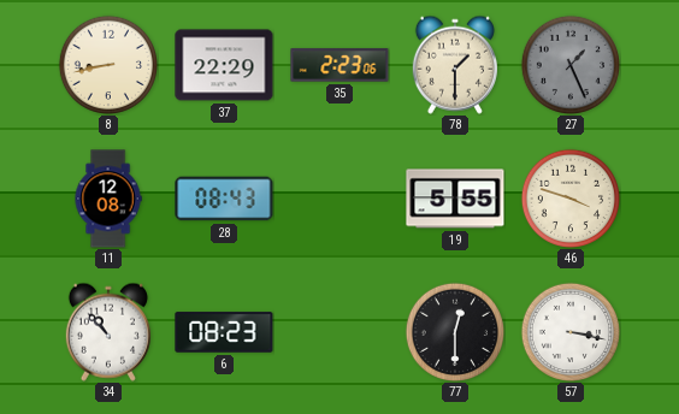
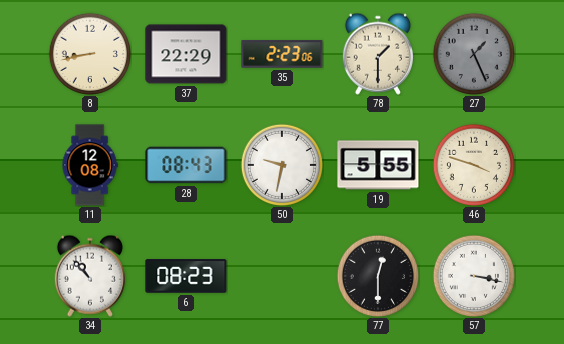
50: none -> 9:32 (281, 164)
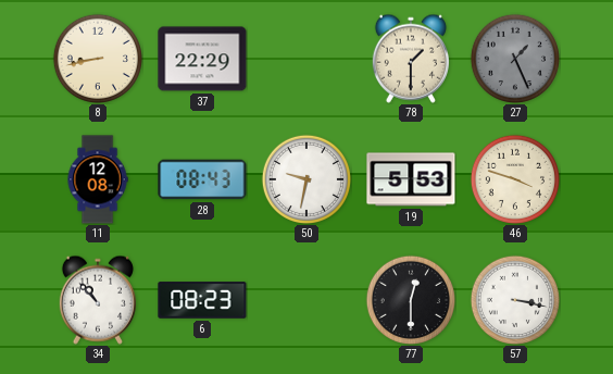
35: 2:23 -> none (282, 54)
19: 5:55 -> 5:53 (411, 179)
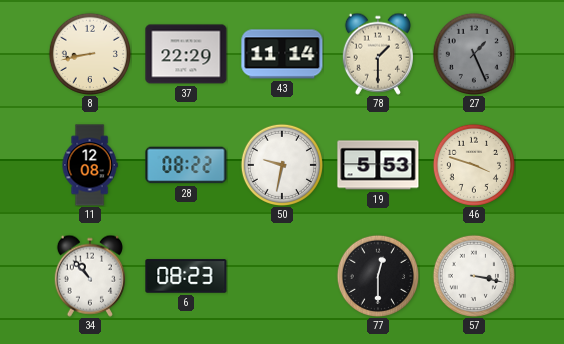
43: none -> 11:14 (282, 54)
28: 08:43 -> 08:22 (186, 165)
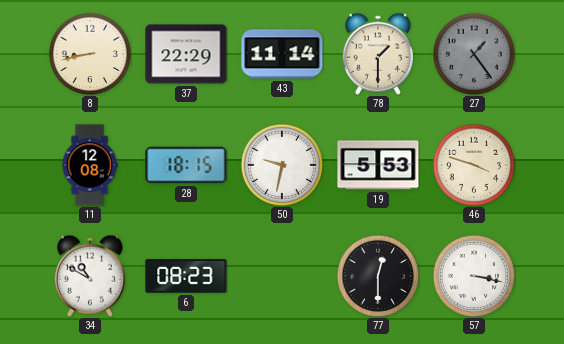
27: 1:26 -> 1:24 (473, 53)
28: 08:22 -> 18:15 (186, 165)
34: 10:53 -> 10:50 (90, 276)
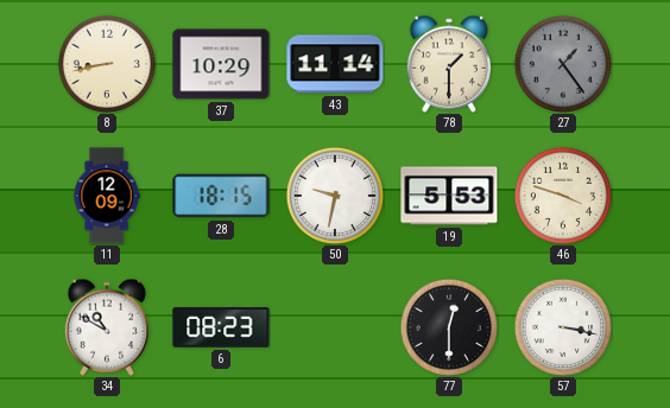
37: 22:29 -> 10:29 (221, 64)
11: 12:08 -> 12:09 (107, 196)
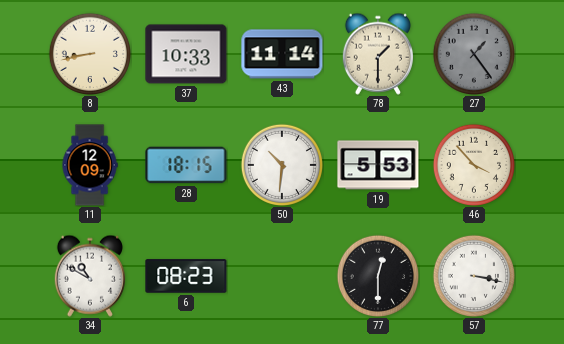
37: 10:29 -> 10:33 (186, 54)
50: 9:32 -> 10:31 (281, 164)
46: 3:48 -> 3:53 (473, 164)
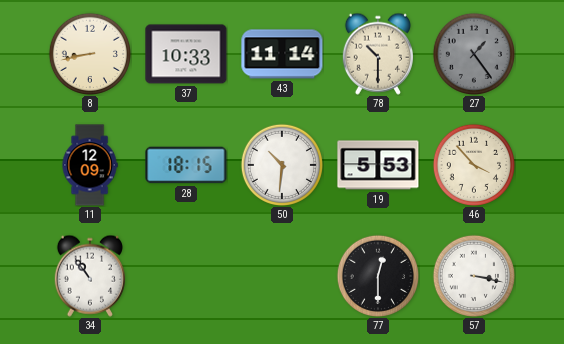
78: 1:30 -> 10:30 (378, 54)
34: 10:50 -> 10:54 (90, 276)
6: 08:23 -> none (186, 276)
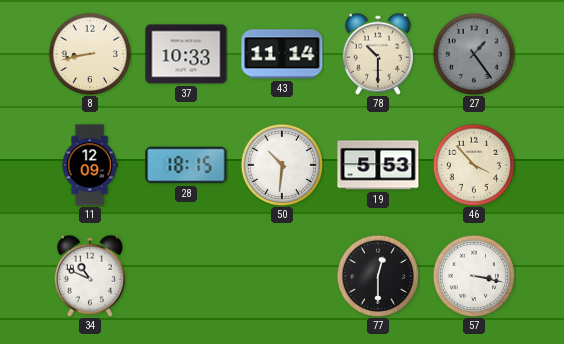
34: 10:54 -> 10:49 (90, 276)
